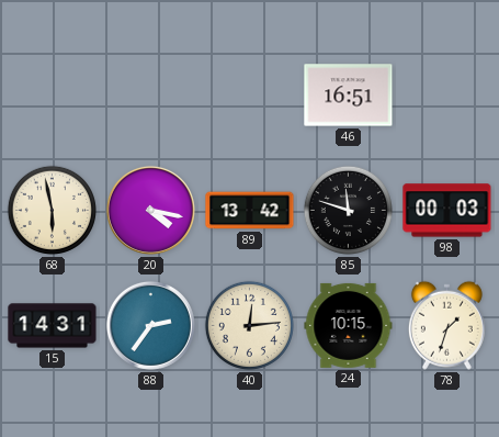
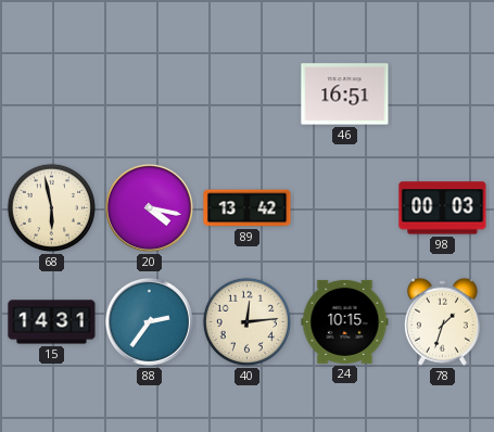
85: 11:48 -> none (348, 210)
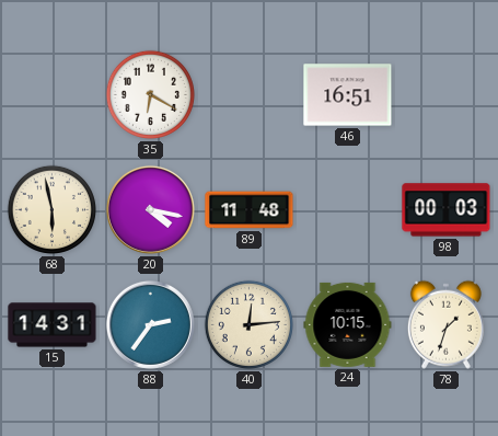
35: none -> 6:20 (150, 94)
89: 13:42 -> 11:48 (250, 210)
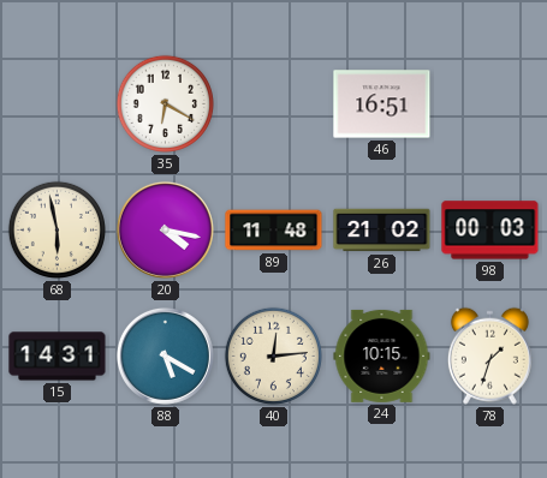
26: none -> 21:02 (382, 231)
88: 2:36 -> 5:20 (165, 355)
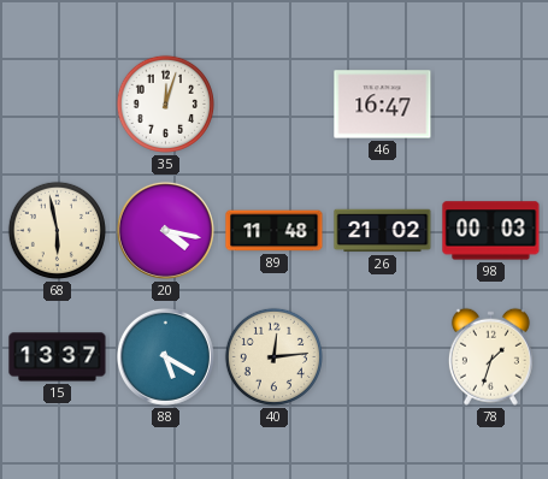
35: 6:20 -> 12:03 (165, 104)
46: 16:51 -> 16:47 (383, 105)
15: 14:31 -> 13:37 (58, 357)
24: 10:15 -> none (382, 355)
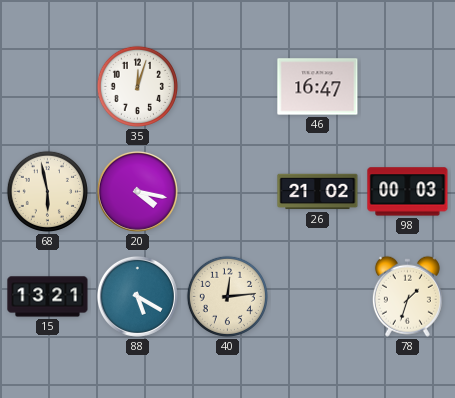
89: 11:48 -> none (275, 231)
15: 13:37 -> 13:21 (48, 297)
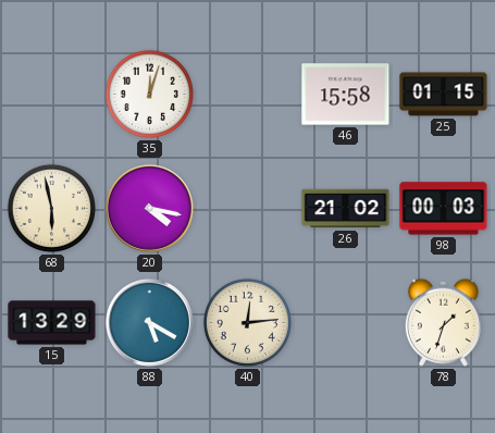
46: 16:47 -> 15:58 (346, 95)
25: none -> 01:15 (444, 95)
15: 13:21 -> 13:29 (52, 323)
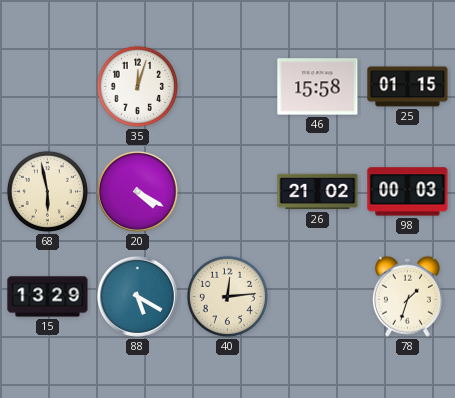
20: 4:17 -> 4:20 (137, 191)
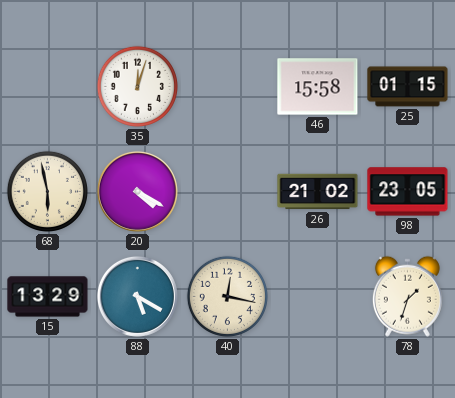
98: 00:03 -> 23:05 (408, 192)
40: 12:14 -> 12:17 (227, 296)
